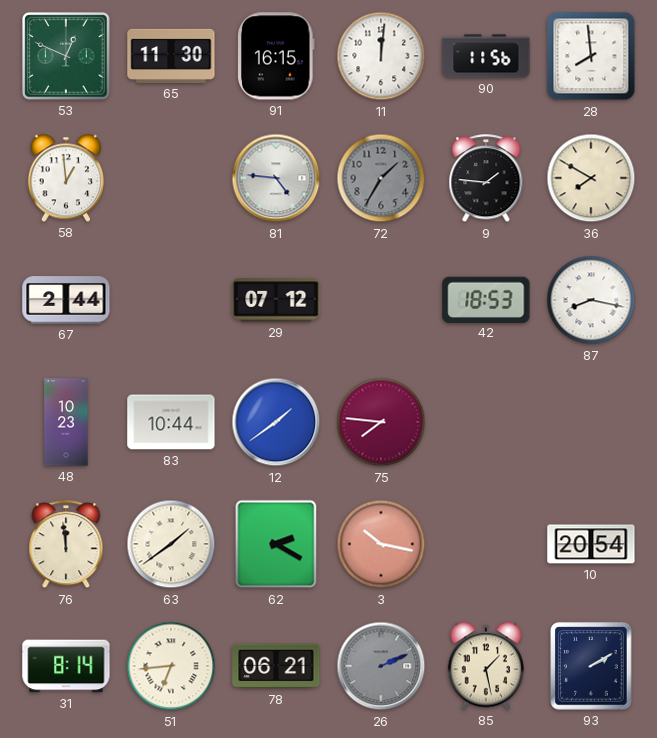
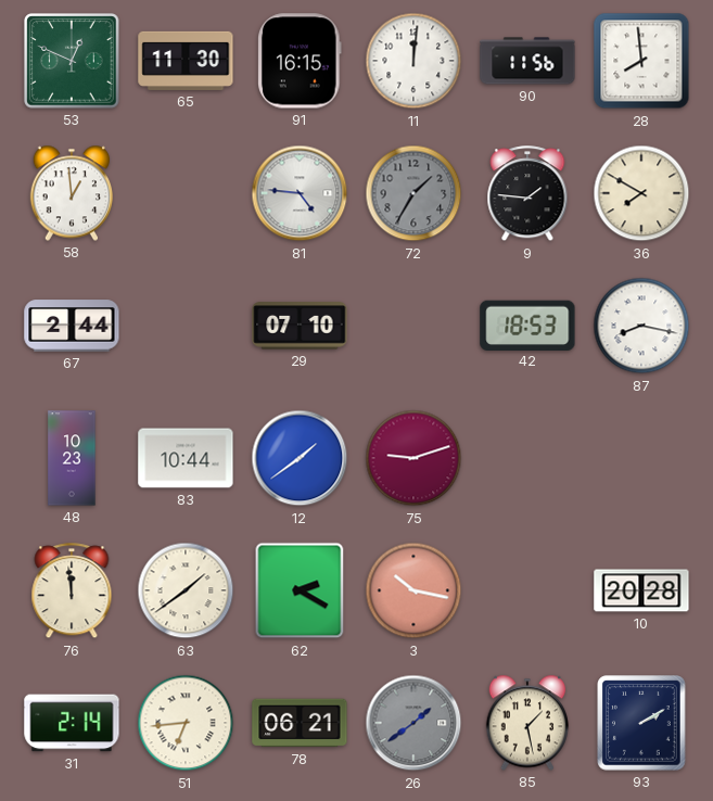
29: 07:12 -> 07:10 (300, 326)
75: 7:46 -> 9:12 (413, 458)
10: 20:54 -> 20:28 (641, 590)
31: 8:14 -> 2:14 (72, 723)
26: 2:11 -> 1:39 (413, 723)
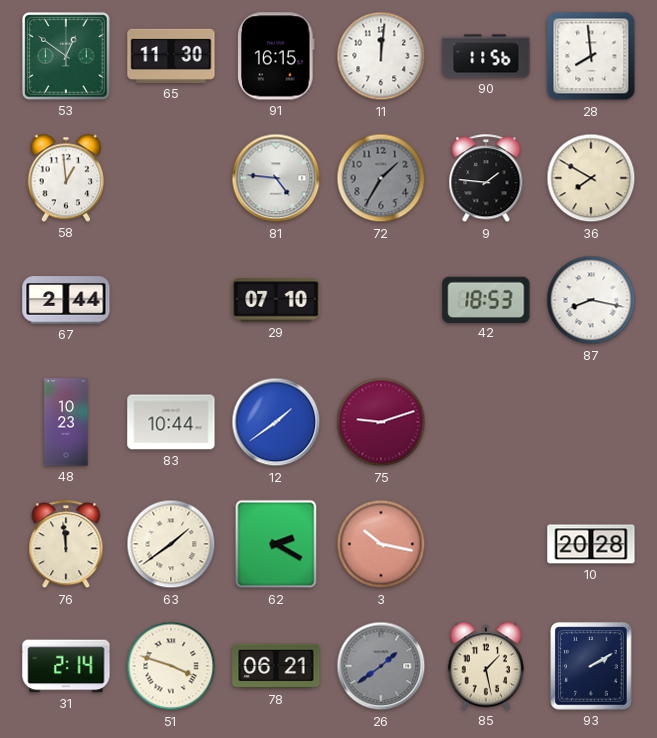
53: 12:49 -> 12:51 (66, 56)
51: 6:44 -> 3:48 (171, 666)
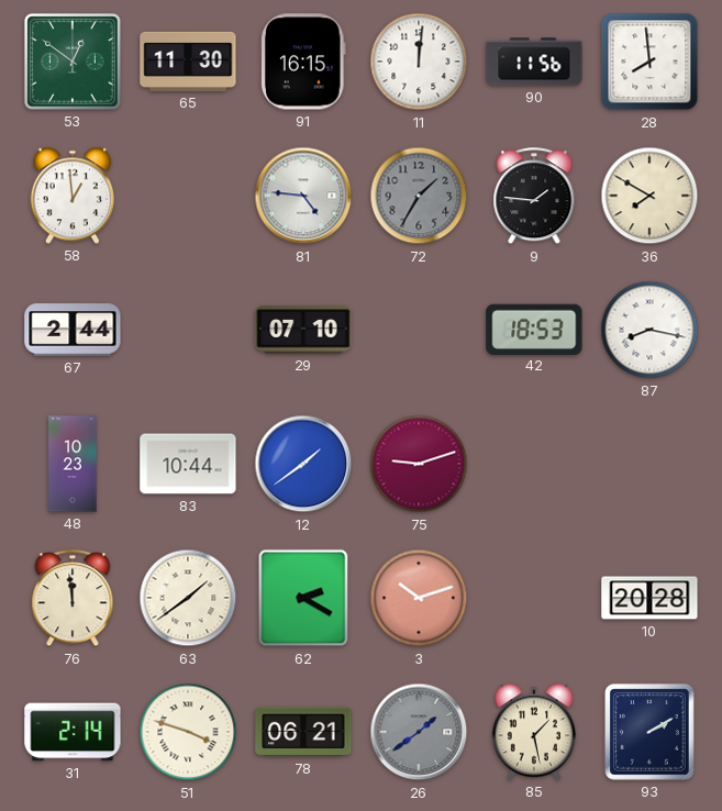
3: 10:17 -> 10:12 (419, 598)
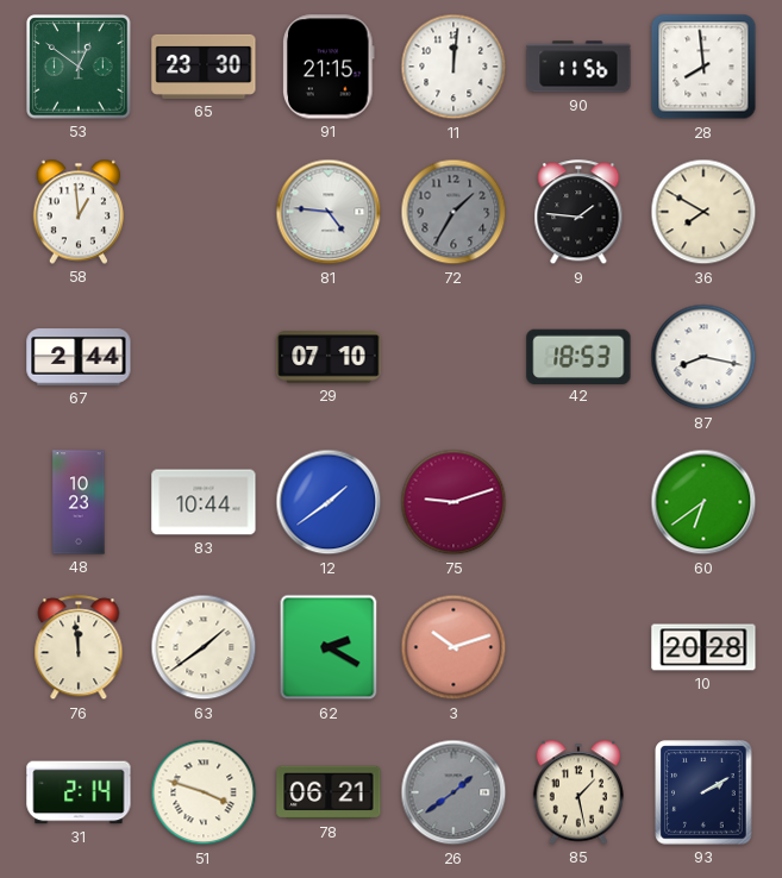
65: 11:30 -> 23:30 (204, 67)
91: 16:15 -> 21:15 (329, 67)
60: none -> 6:39 (703, 502)
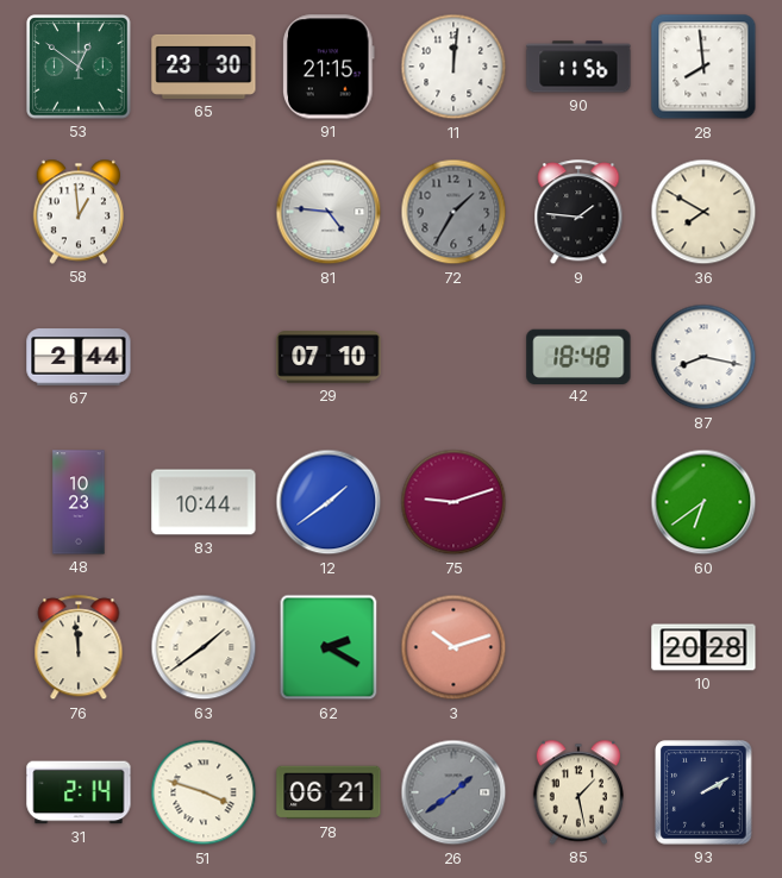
42: 18:53 -> 18:48 (578, 356)
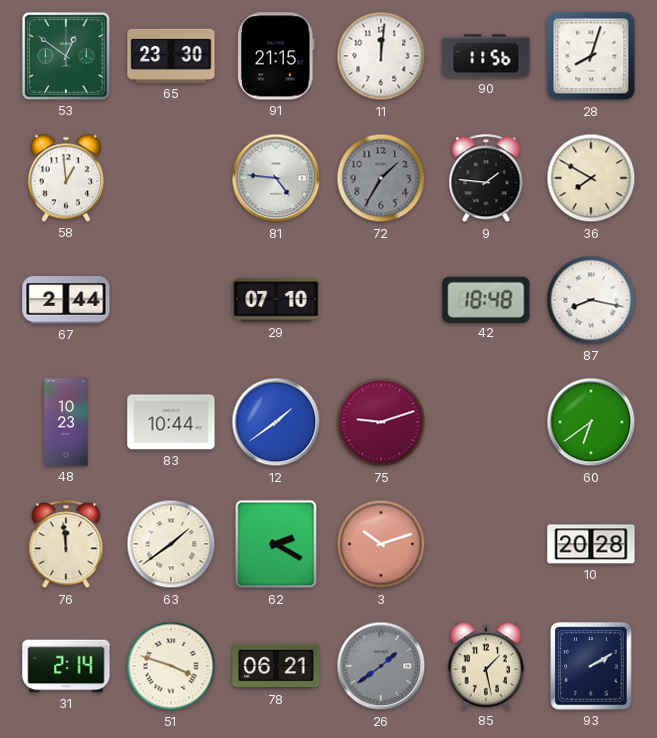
28: 7:59 -> 8:03 (591, 56)
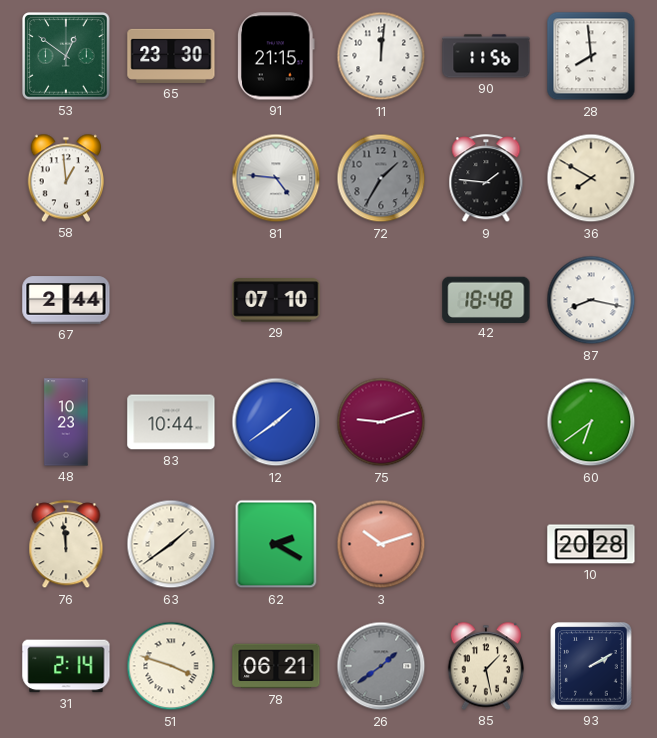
28: 8:03 -> 7:59 (591, 56)
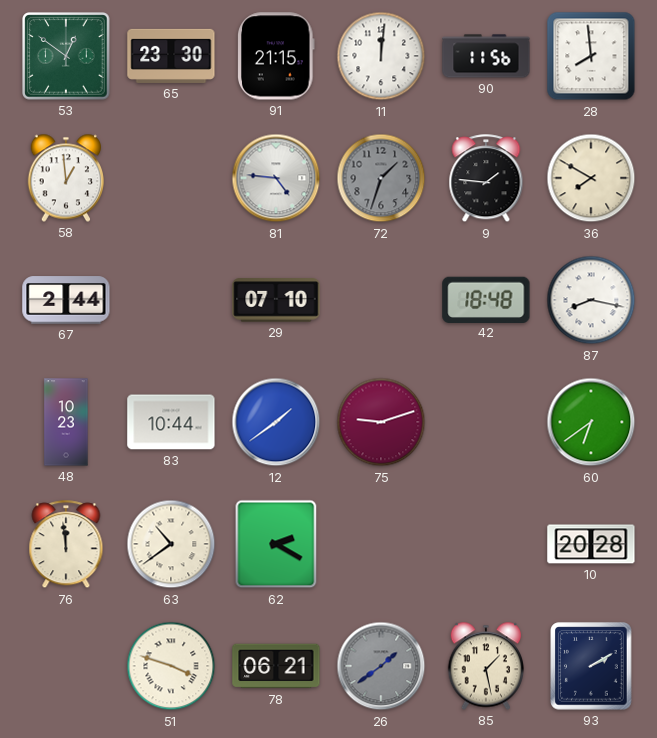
72: 1:35 -> 1:33 (381, 178)
63: 1:39 -> 10:39 (171, 544)
3: 10:12 -> none (381, 544)
31: 2:14 -> none (66, 666)
